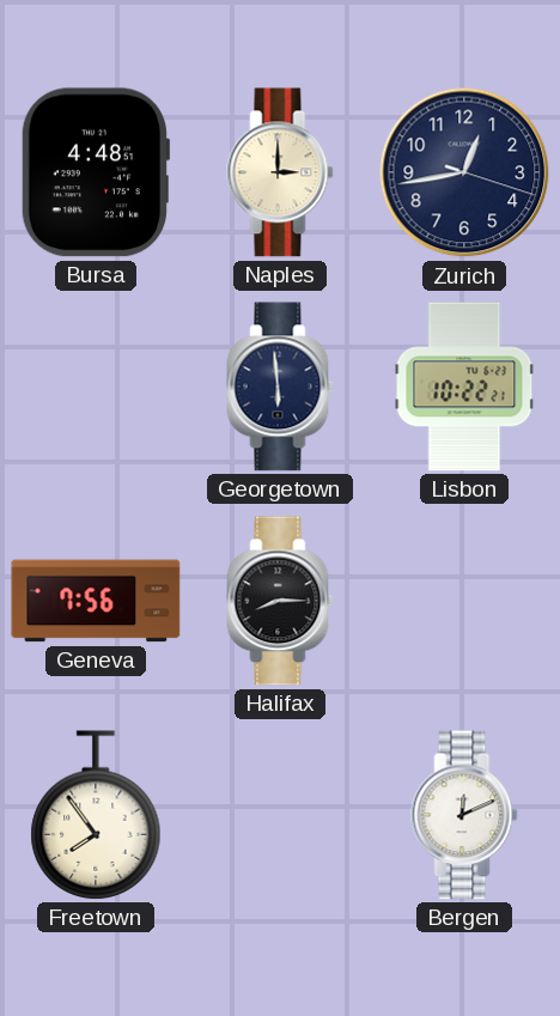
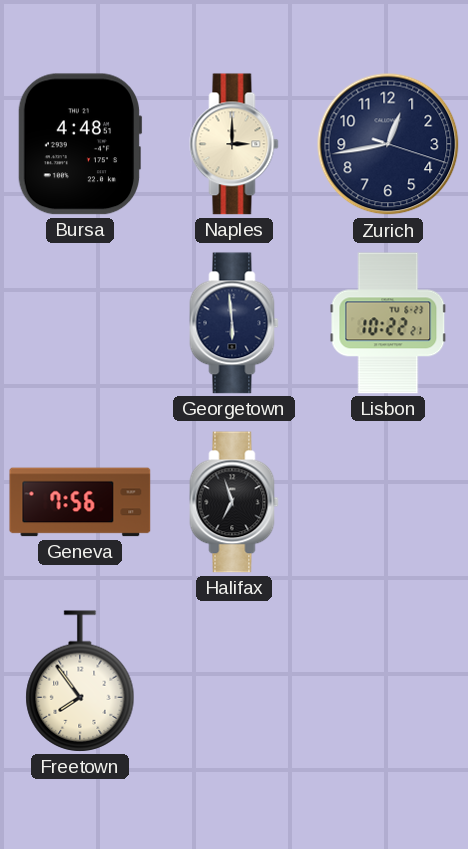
Halifax: 8:15 -> 6:57 (234, 502)
Bergen: 12:11 -> none (464, 815)
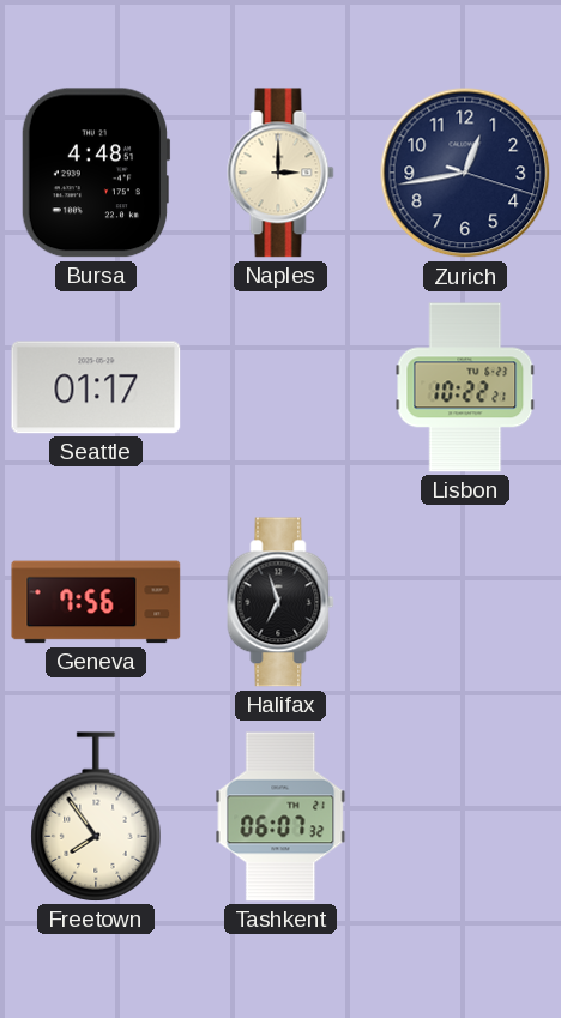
Seattle: none -> 01:17 (96, 387)
Georgetown: 5:59 -> none (234, 323)
Tashkent: none -> 06:07 (280, 817)
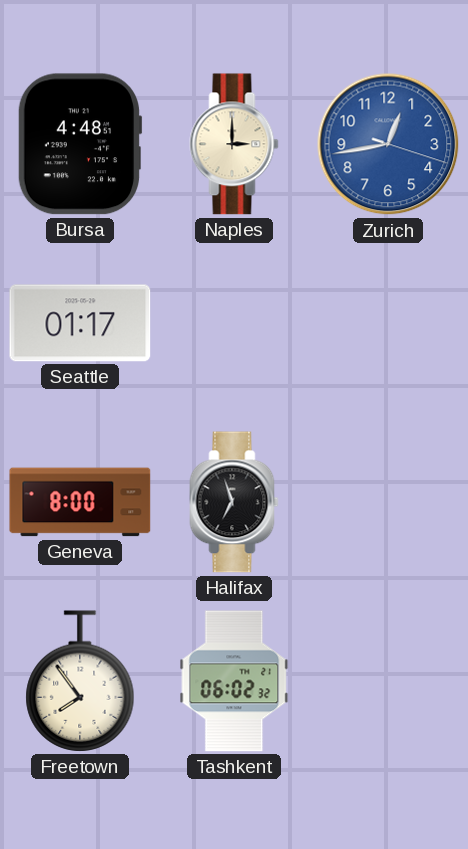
Zurich dial: navy -> blue (388, 144)
Lisbon: 10:22 -> none (465, 387)
Geneva: 7:56 -> 8:00 (80, 502)
Tashkent: 06:07 -> 06:02 (234, 681)
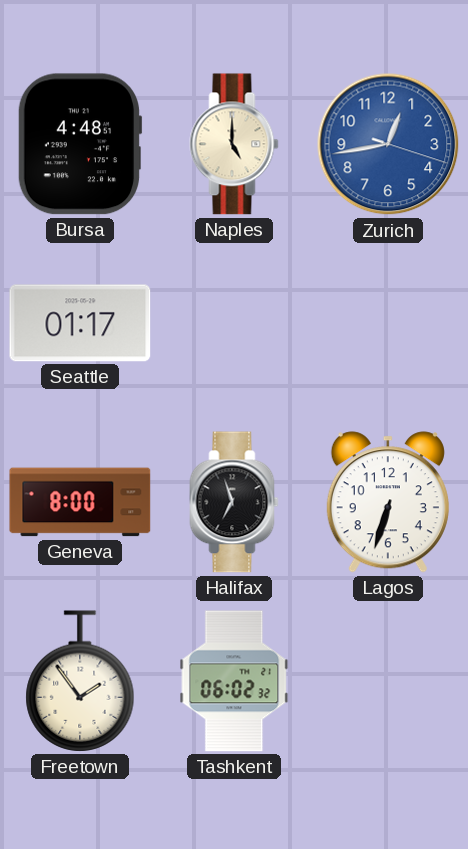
Naples: 3:00 -> 5:00 (234, 144)
Lagos: none -> 6:33 (388, 502)
Freetown: 7:54 -> 1:54 (80, 681)
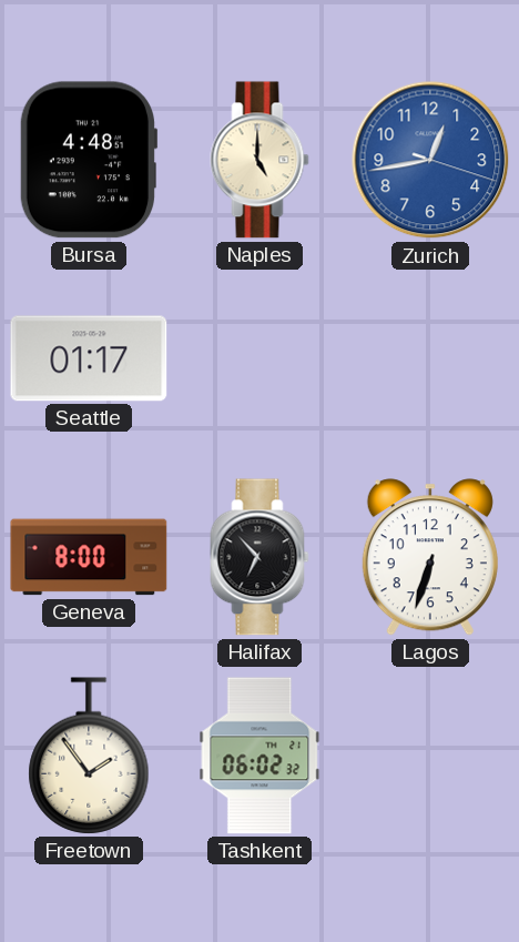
Halifax: 6:57 -> 6:53 (259, 557)
